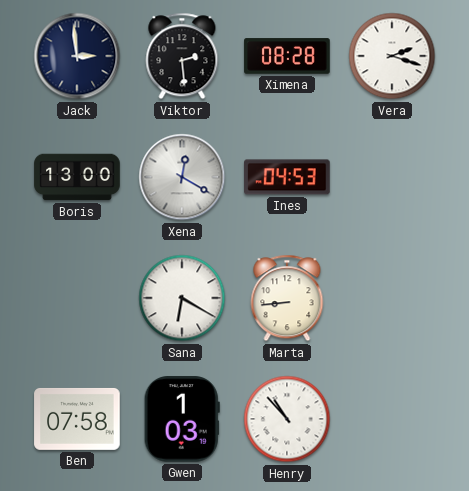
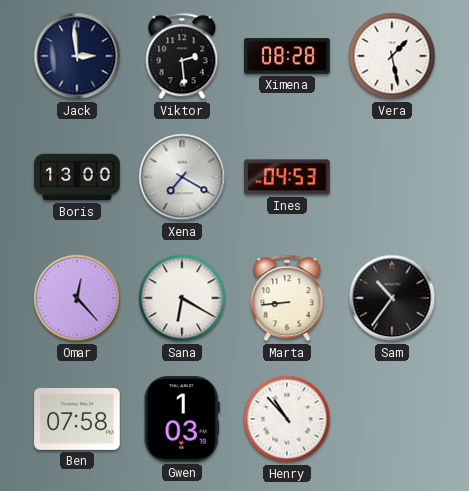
Vera: 2:18 -> 1:28 (392, 56)
Xena: 12:20 -> 7:20 (182, 177)
Omar: none -> 12:23 (77, 298)
Sam: none -> 10:36 (392, 298)
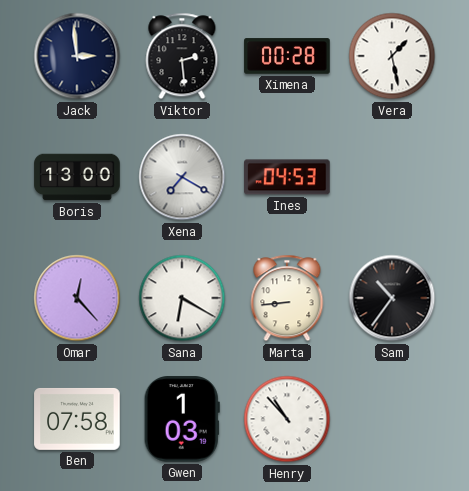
Ximena: 08:28 -> 00:28 (287, 56)
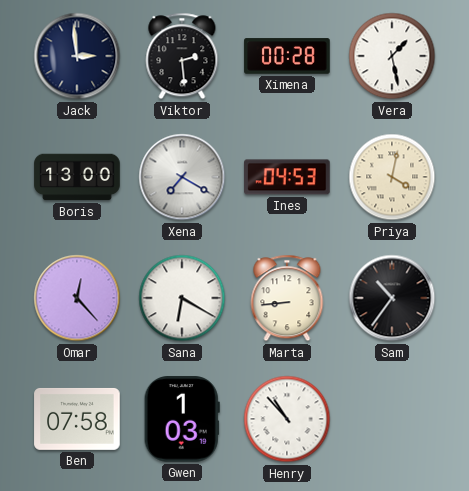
Priya: none -> 4:02 (392, 177)
